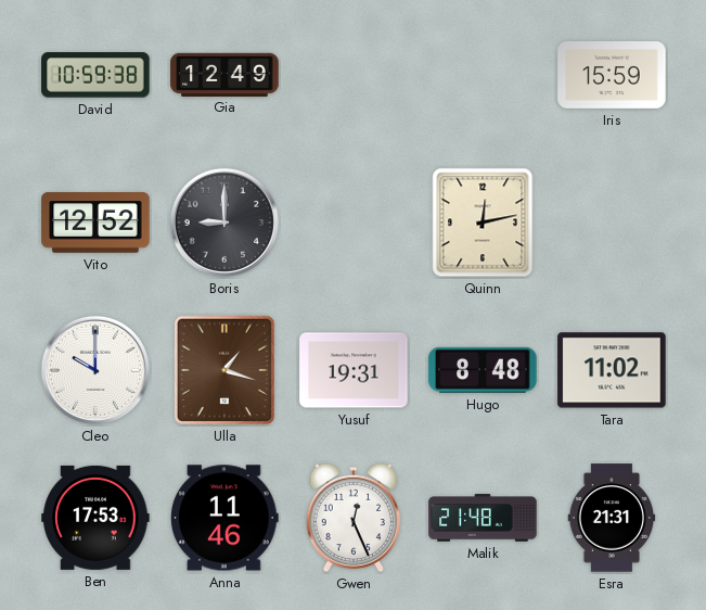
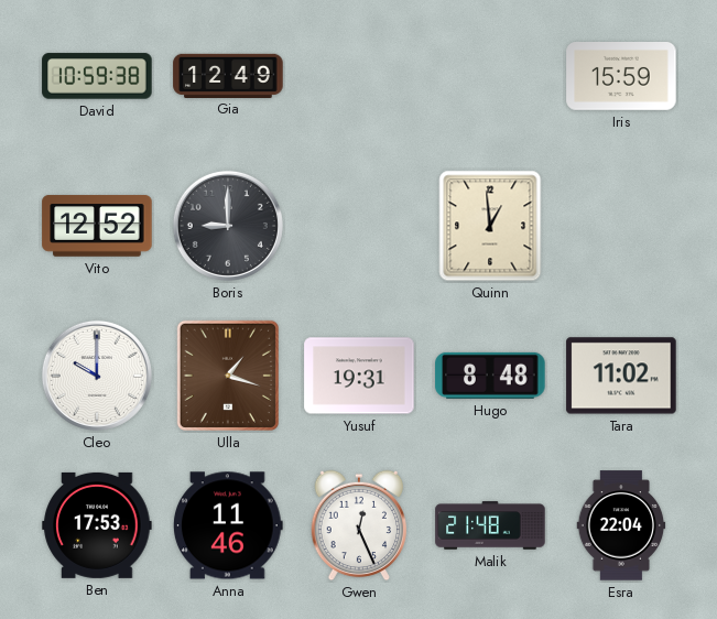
Quinn: 12:13 -> 12:59 (490, 226)
Esra: 21:31 -> 22:04 (621, 525)
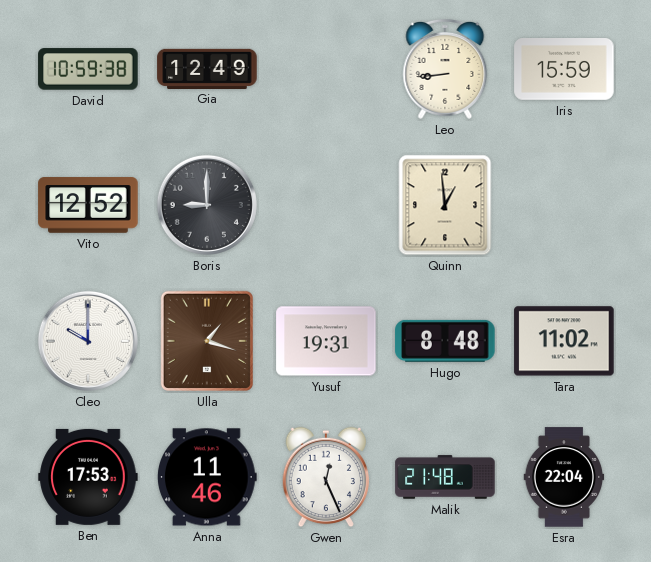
Leo: none -> 8:44 (445, 69)
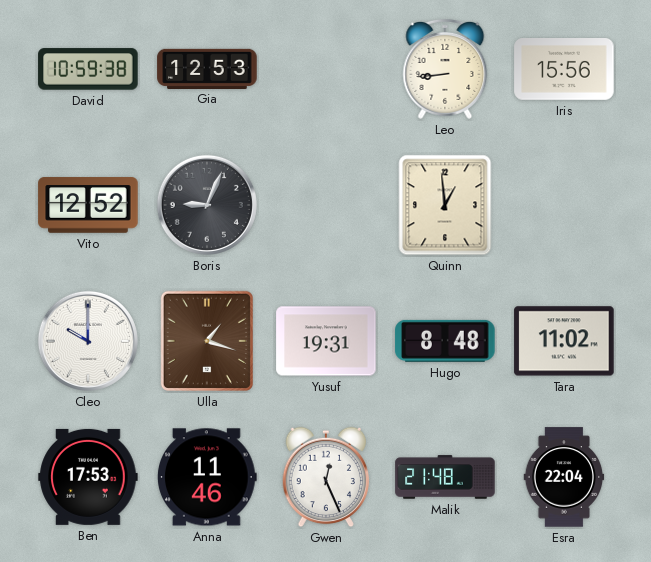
Gia: 12:49 -> 12:53 (207, 68)
Iris: 15:59 -> 15:56 (564, 70)
Boris: 9:00 -> 9:04 (207, 205)
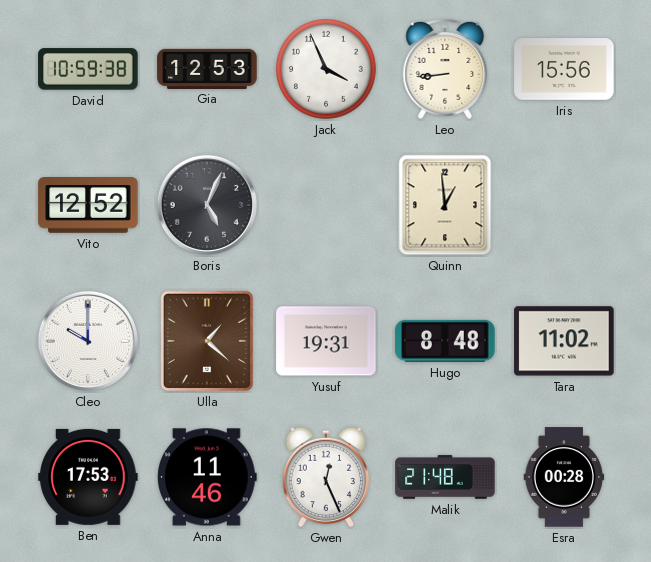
Jack: none -> 3:56 (327, 70)
Boris: 9:04 -> 5:04 (207, 205)
Ulla: 1:18 -> 1:22 (207, 341)
Esra: 22:04 -> 00:28 (564, 477)
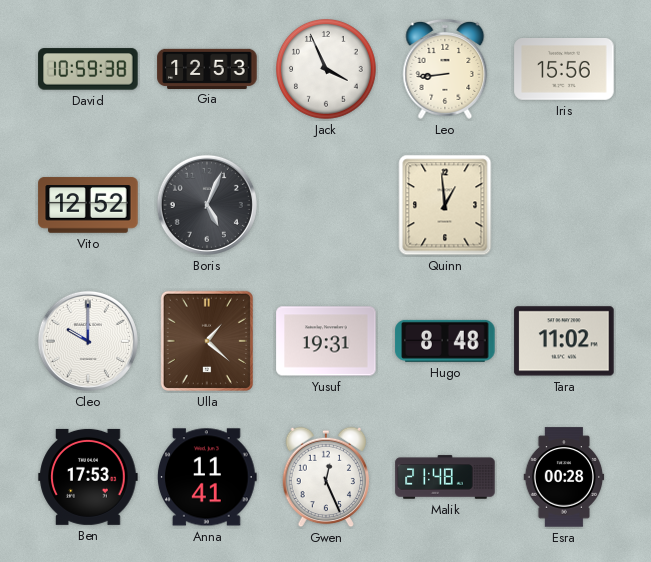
Anna: 11:46 -> 11:41 (208, 477)
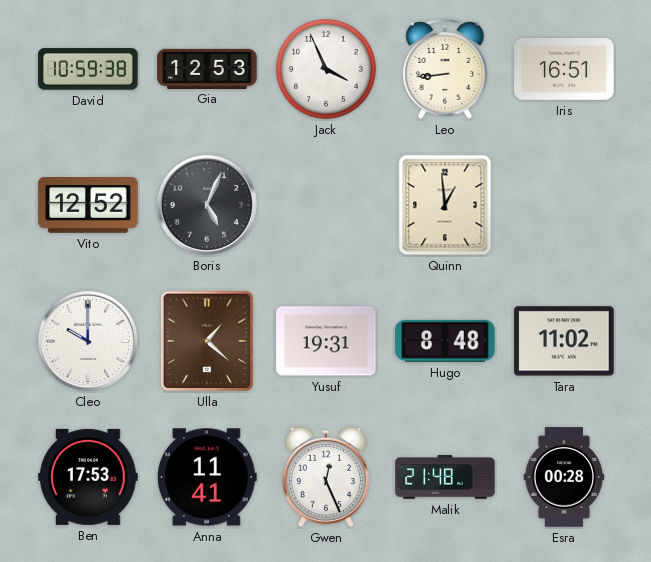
Iris: 15:56 -> 16:51 (564, 70)
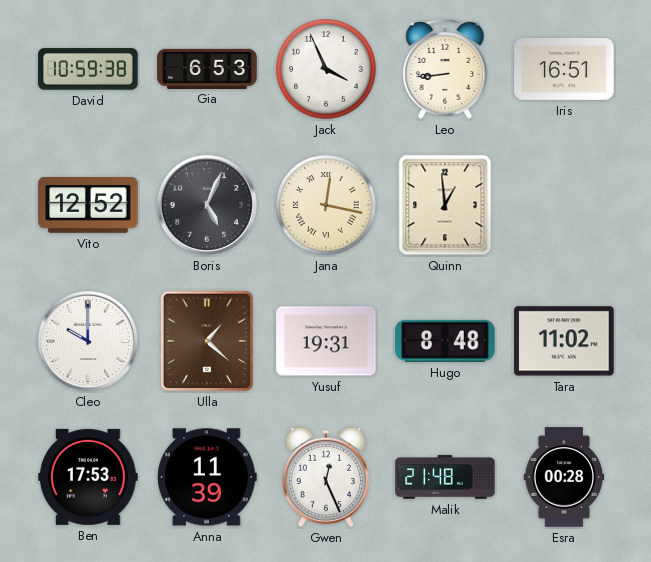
Gia: 12:53 -> 6:53 (207, 68)
Jana: none -> 12:17 (327, 206)
Anna: 11:41 -> 11:39 (208, 477)
